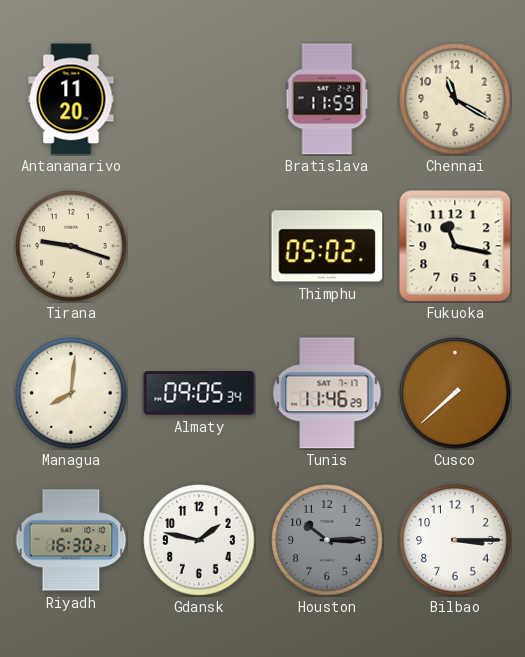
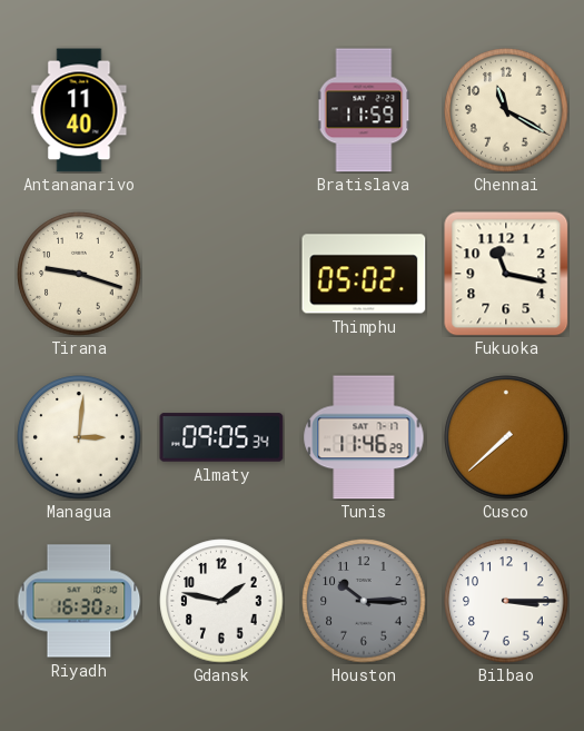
Antananarivo: 11:20 -> 11:40 (79, 110)
Managua: 8:01 -> 3:01 (79, 437)
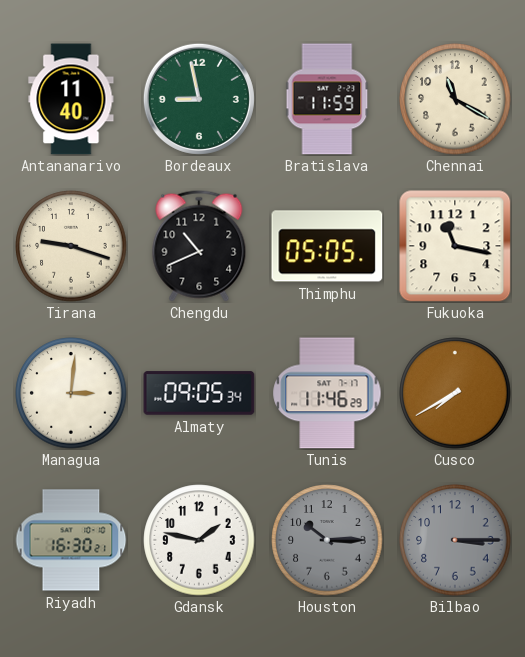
Bordeaux: none -> 8:58 (199, 99)
Chengdu: none -> 10:41 (199, 246)
Thimphu: 05:02 -> 05:05 (327, 246)
Cusco: 7:38 -> 7:40 (455, 393)
Bilbao dial: white -> grey (455, 540)
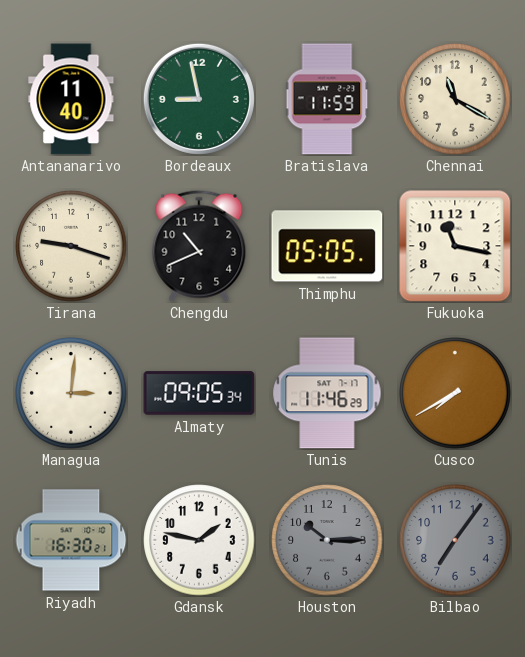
Bilbao: 3:15 -> 7:06 (455, 540)
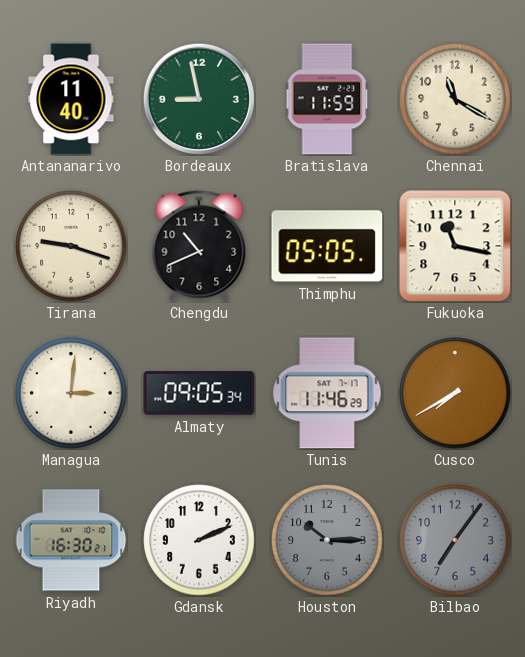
Gdansk: 1:47 -> 2:11 (199, 540)
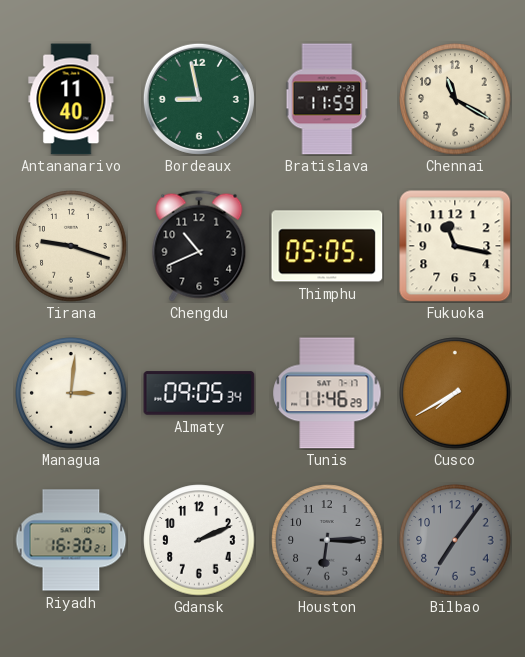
Houston: 10:15 -> 6:15 (327, 540)
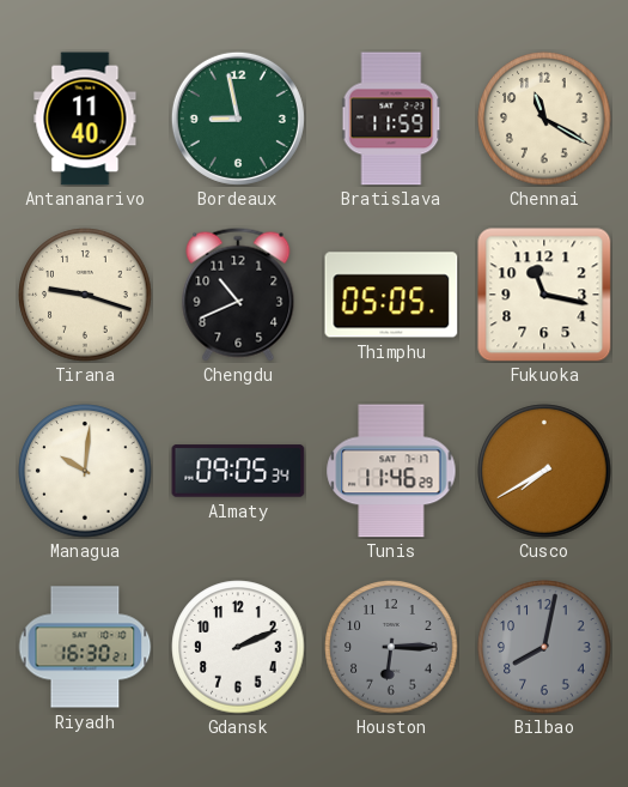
Managua: 3:01 -> 10:01 (85, 471)
Bilbao: 7:06 -> 8:02 (544, 647)
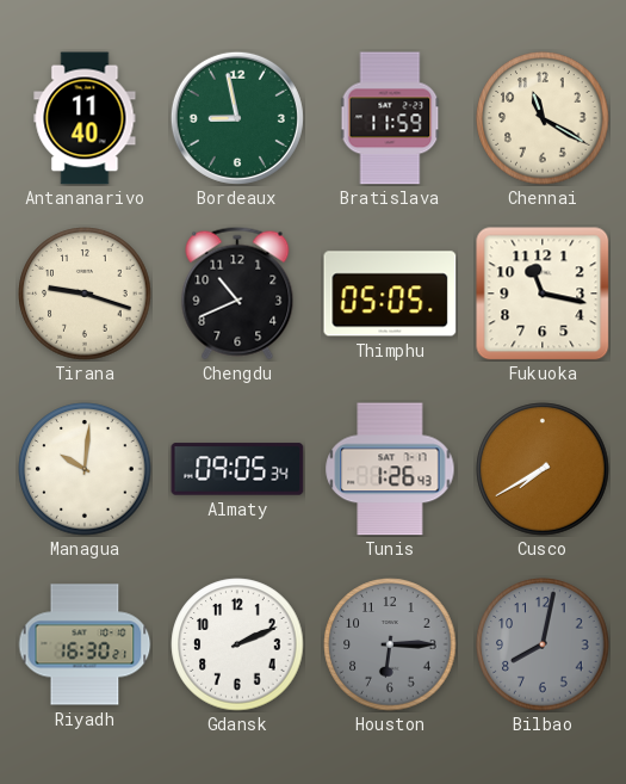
Tunis: 11:46 -> 1:26 (390, 469)
